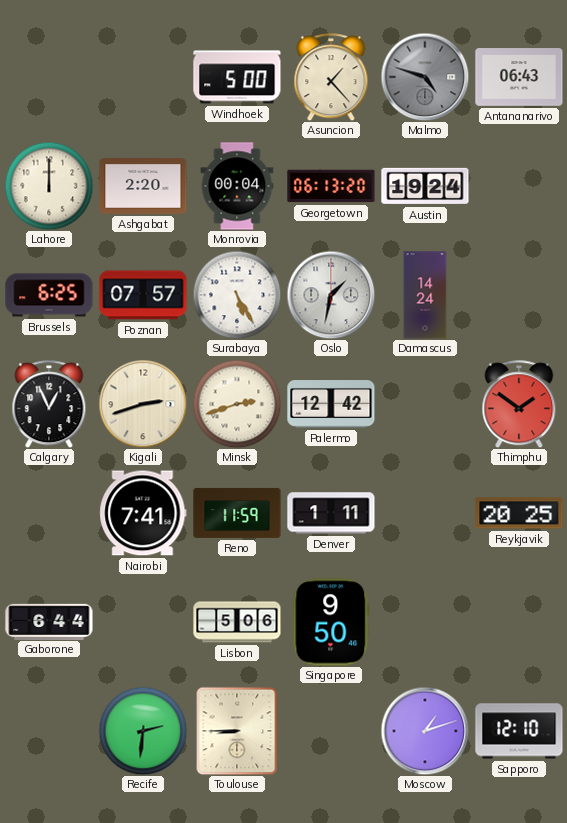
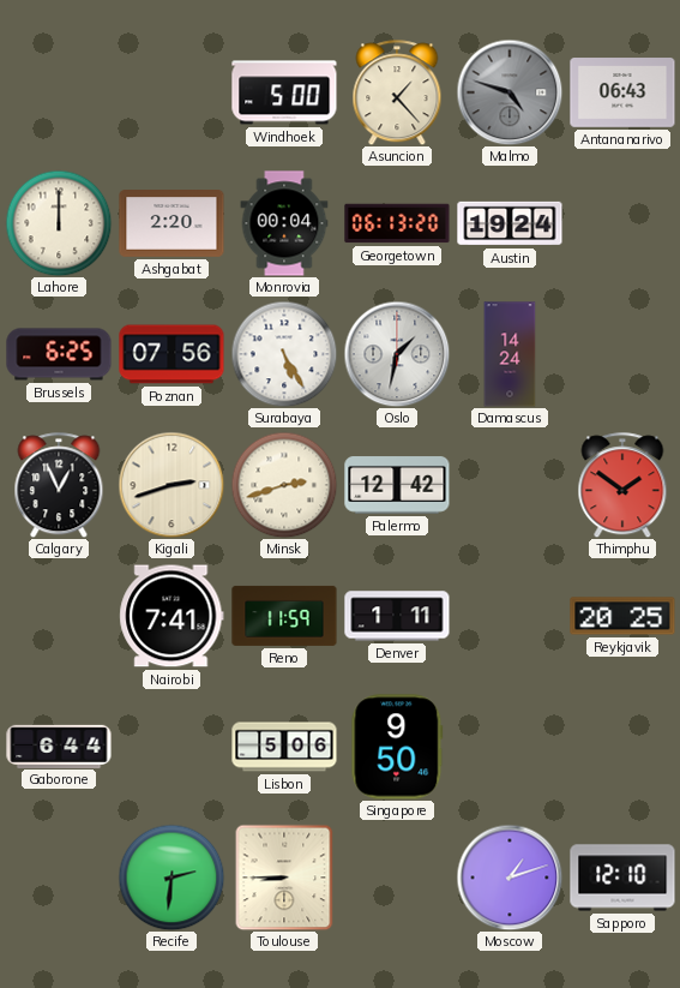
Poznan: 07:57 -> 07:56 (171, 354)
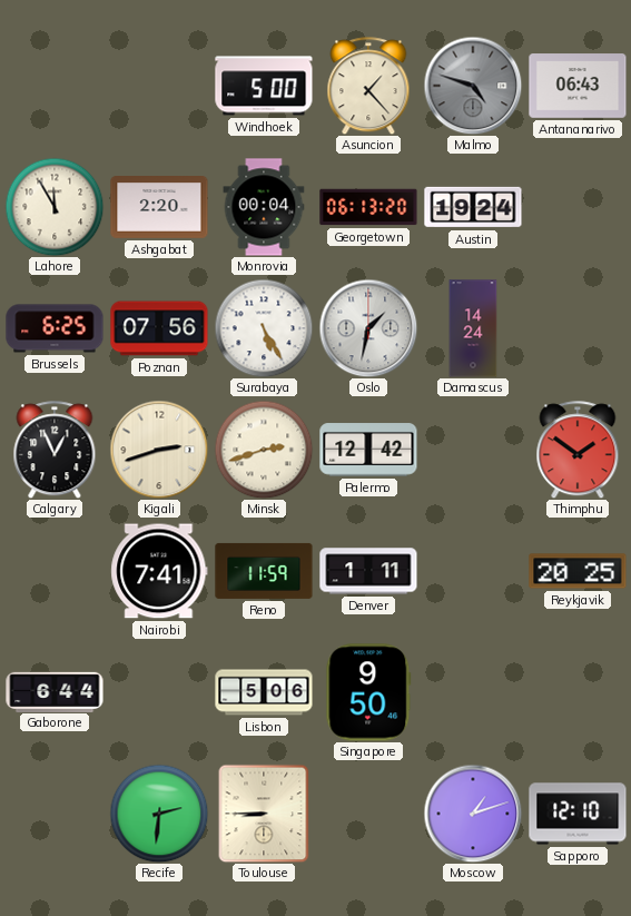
Lahore: 12:00 -> 11:55 (55, 207)
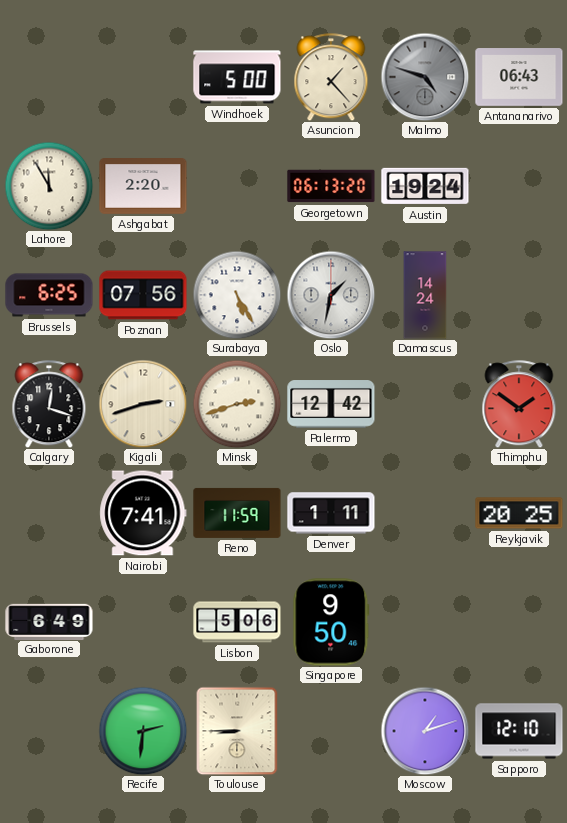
Monrovia: 00:04 -> none (264, 207)
Calgary: 12:56 -> 12:18 (49, 404)
Gaborone: 6:44 -> 6:49 (49, 621)
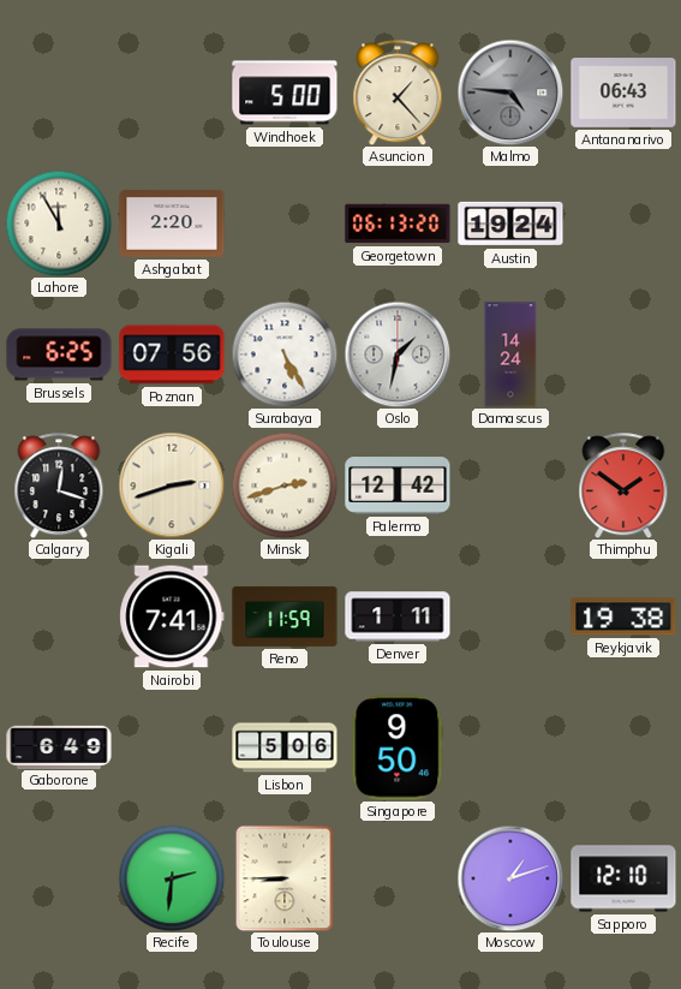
Malmo: 4:48 -> 4:46 (510, 93)
Reykjavik: 20:25 -> 19:38 (623, 616)
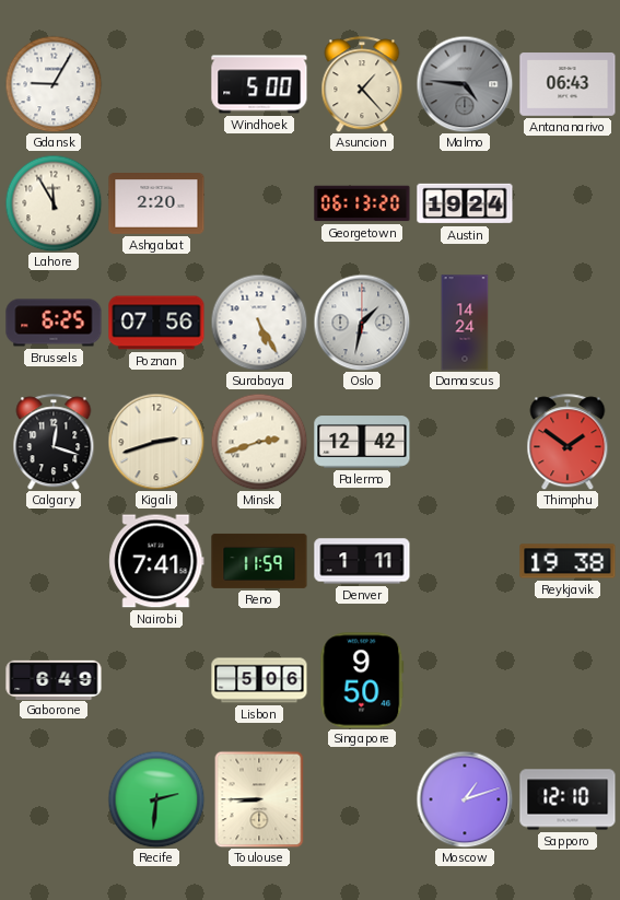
Gdansk: none -> 9:05 (54, 84)
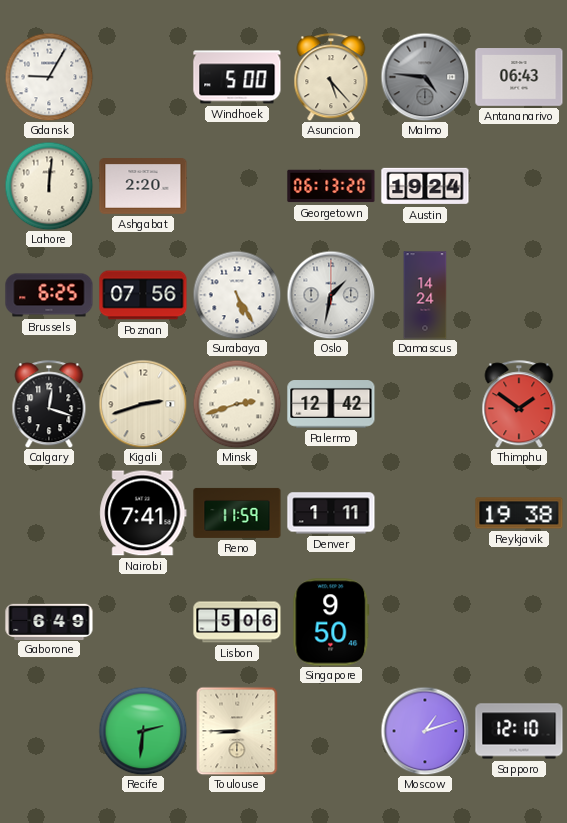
Asuncion: 1:23 -> 5:23 (331, 77)
Lahore: 11:55 -> 12:01 (49, 186)
